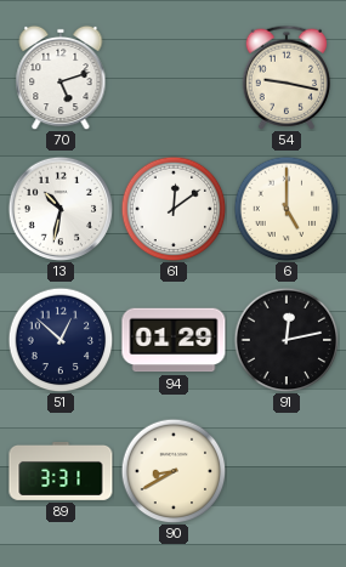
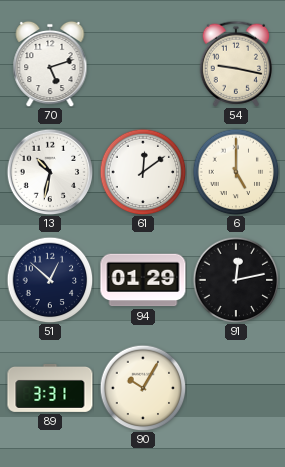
90: 8:40 -> 10:05 (143, 388)
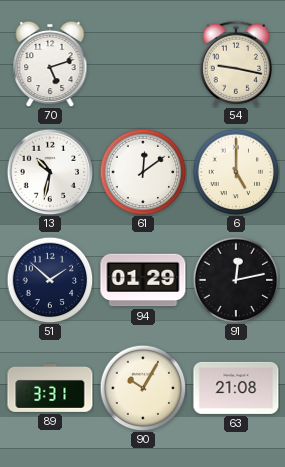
51: 12:52 -> 1:52 (50, 280)
63: none -> 21:08 (236, 388)
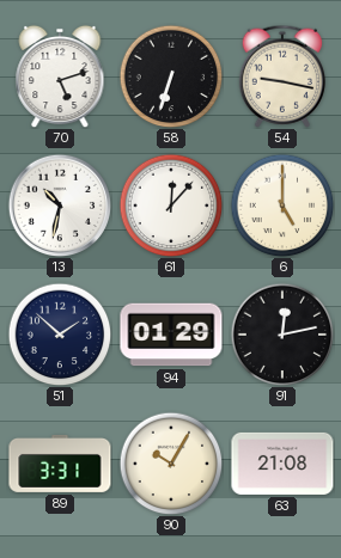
58: none -> 6:33 (171, 76)
61: 12:09 -> 12:07 (171, 206)
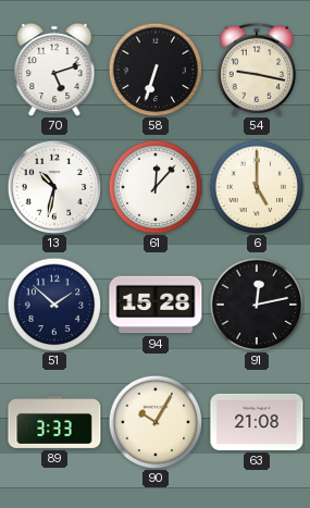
94: 01:29 -> 15:28 (156, 305)
89: 3:31 -> 3:33 (54, 422)
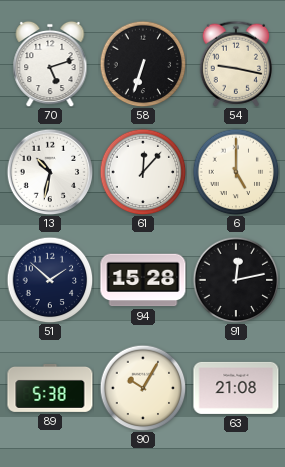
89: 3:33 -> 5:38 (50, 388)
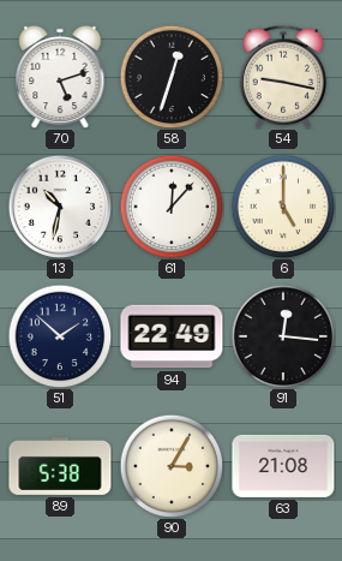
58: 6:33 -> 12:33 (172, 77)
94: 15:28 -> 22:49 (172, 336)
91: 12:13 -> 12:16 (283, 336)
90: 10:05 -> 3:05 (172, 466)
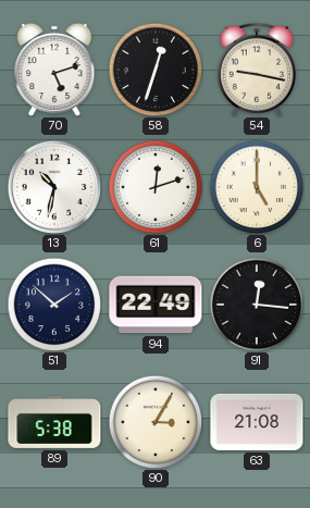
61: 12:07 -> 12:12 (156, 187)
